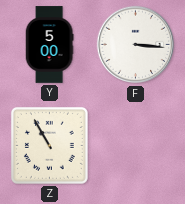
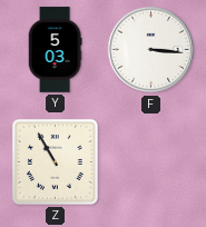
Y: 5:00 -> 5:03 (55, 50)
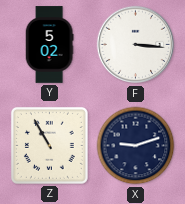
Y: 5:03 -> 5:02 (49, 45)
X: none -> 9:12 (136, 146)
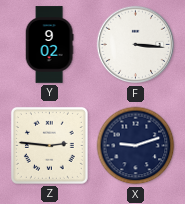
Y: 5:02 -> 9:02 (49, 45)
Z: 10:55 -> 2:46 (49, 145)
